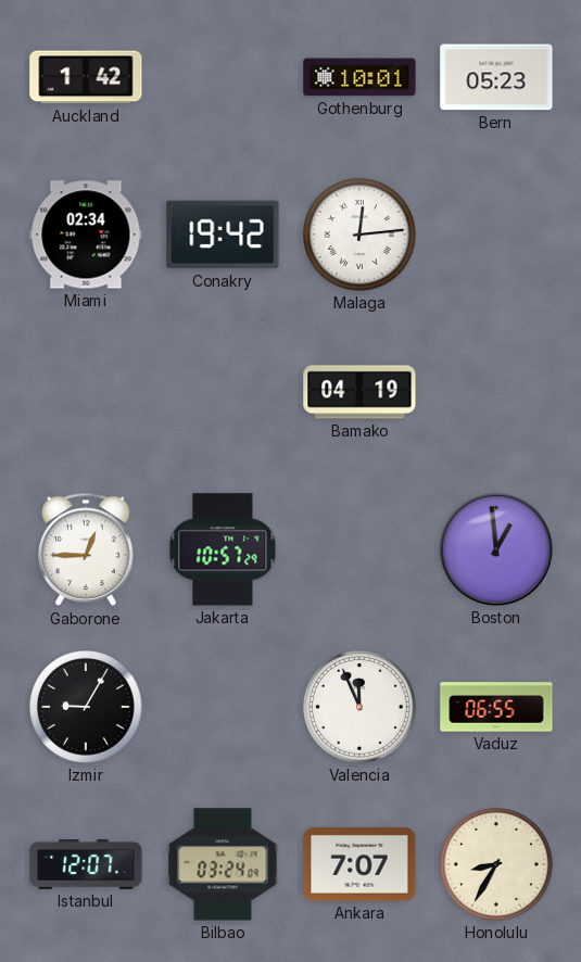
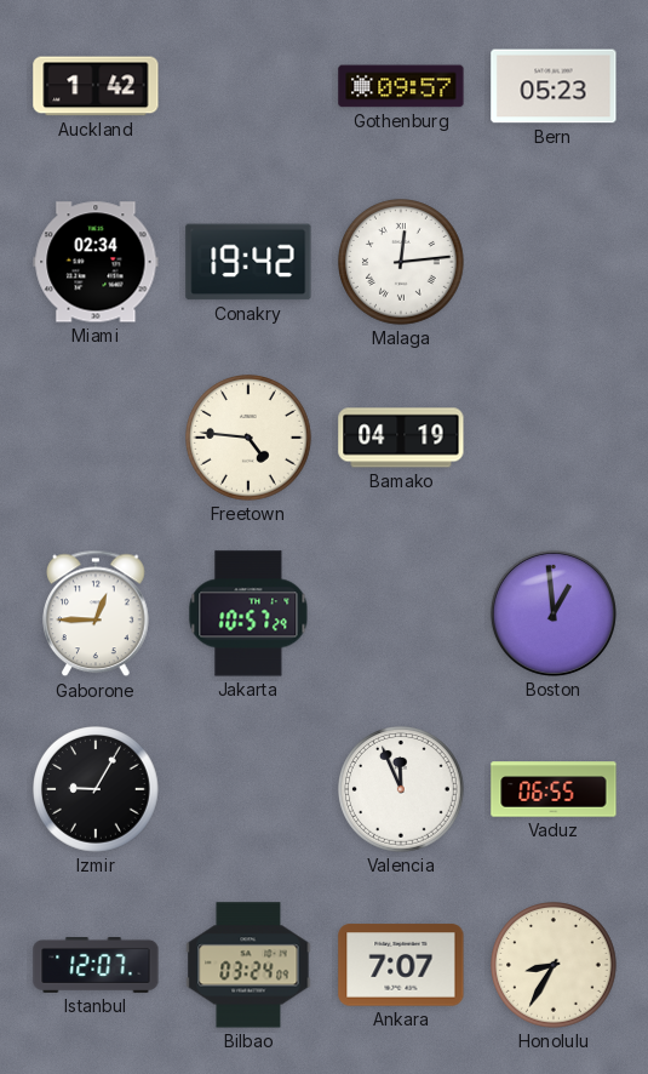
Gothenburg: 10:01 -> 09:57 (401, 86)
Freetown: none -> 4:46 (250, 439)
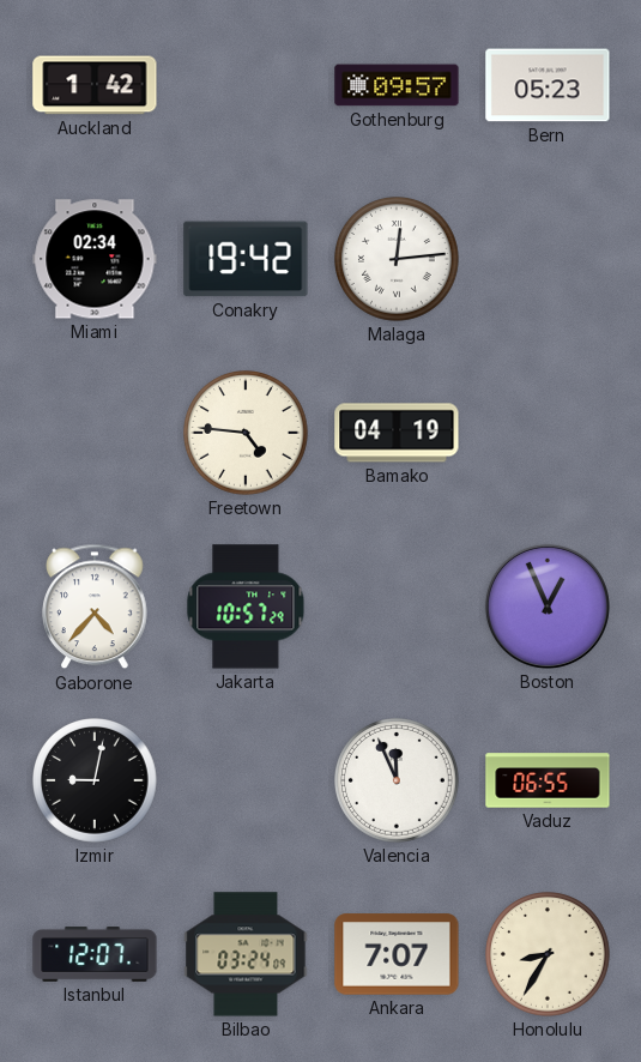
Gaborone: 12:45 -> 4:37 (96, 607)
Boston: 12:59 -> 12:56 (548, 607)
Izmir: 9:05 -> 9:02 (96, 782)
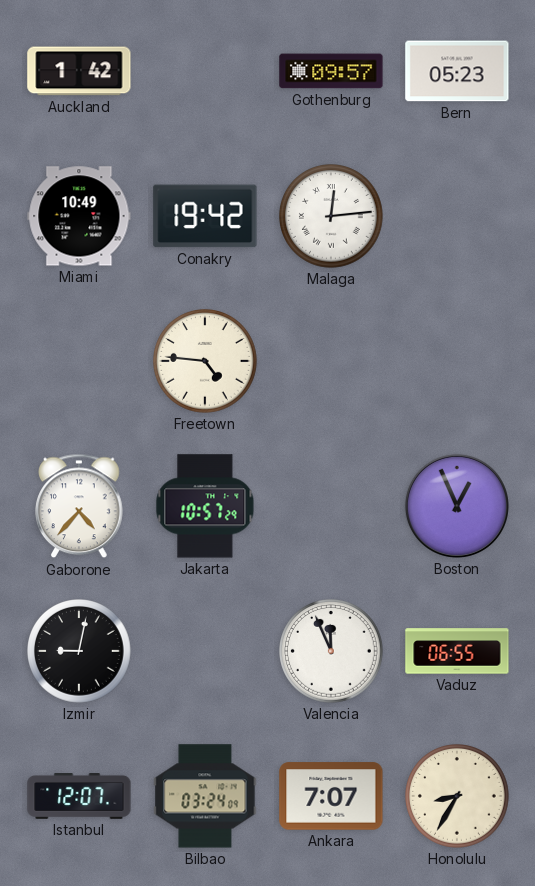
Miami: 02:34 -> 10:49 (79, 216)
Bamako: 04:19 -> none (397, 433)
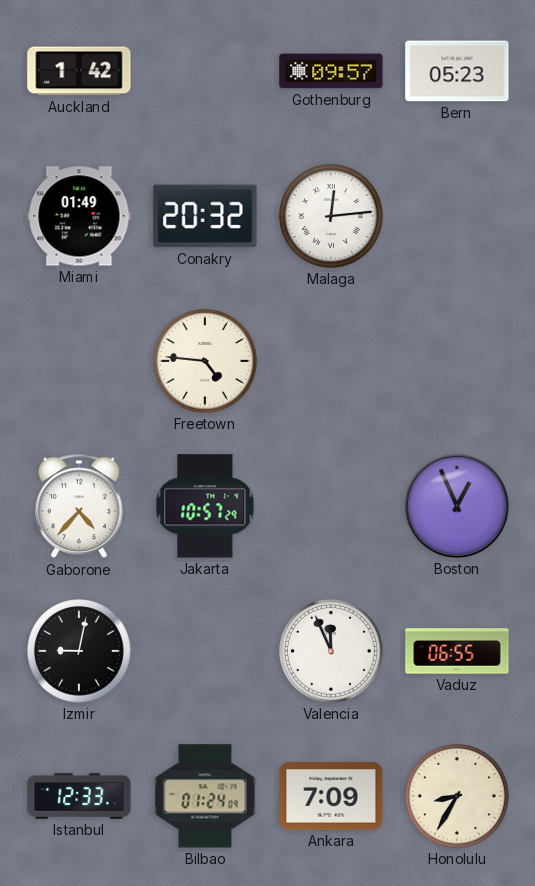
Miami: 10:49 -> 01:49 (79, 216)
Conakry: 19:42 -> 20:32 (205, 216)
Istanbul: 12:07 -> 12:33 (79, 797)
Bilbao: 03:24 -> 01:24 (205, 796)
Ankara: 7:07 -> 7:09 (331, 796)
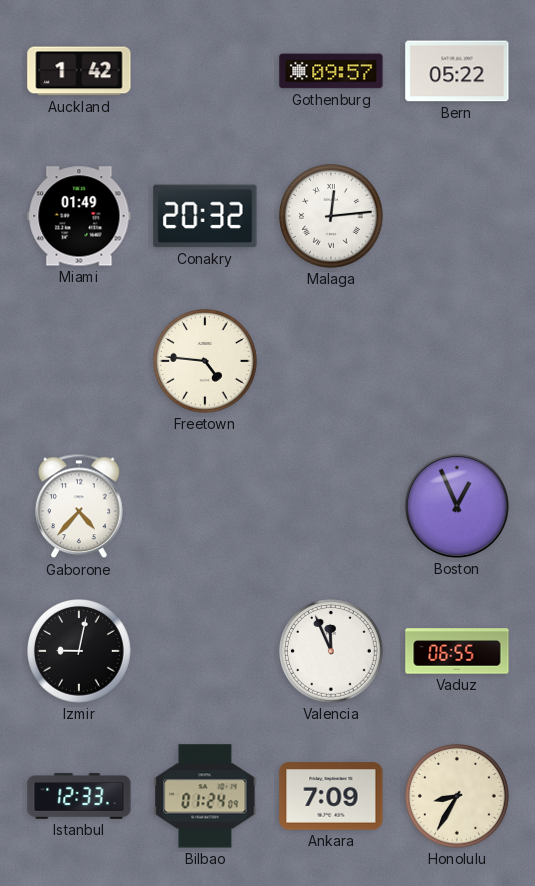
Bern: 05:23 -> 05:22 (457, 71)
Jakarta: 10:57 -> none (205, 506)
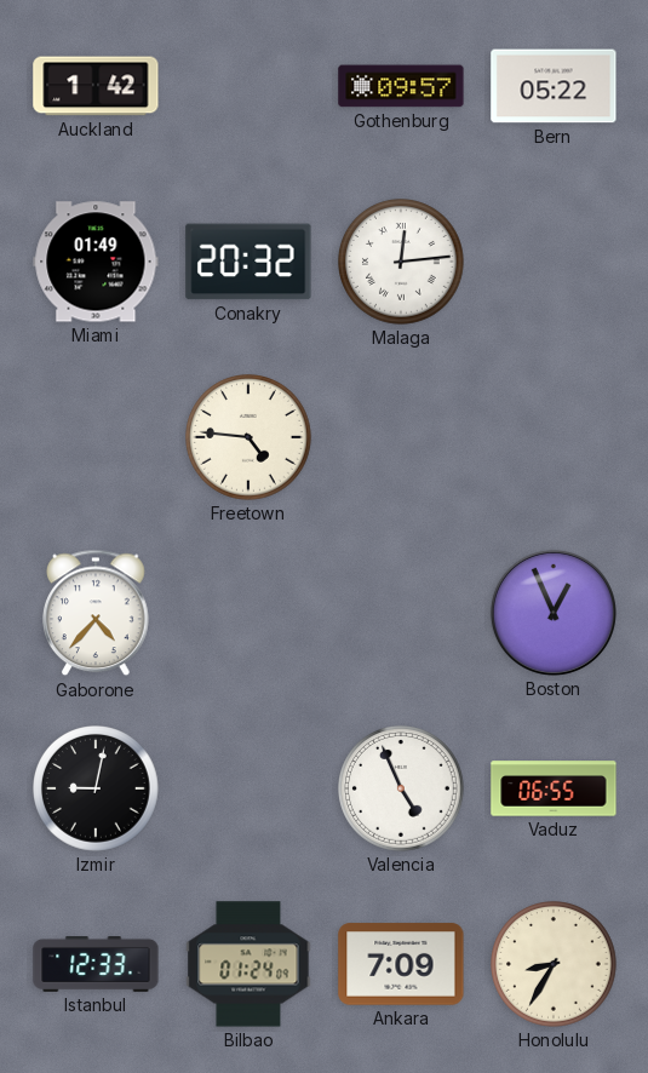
Valencia: 11:56 -> 4:56 (402, 790)
